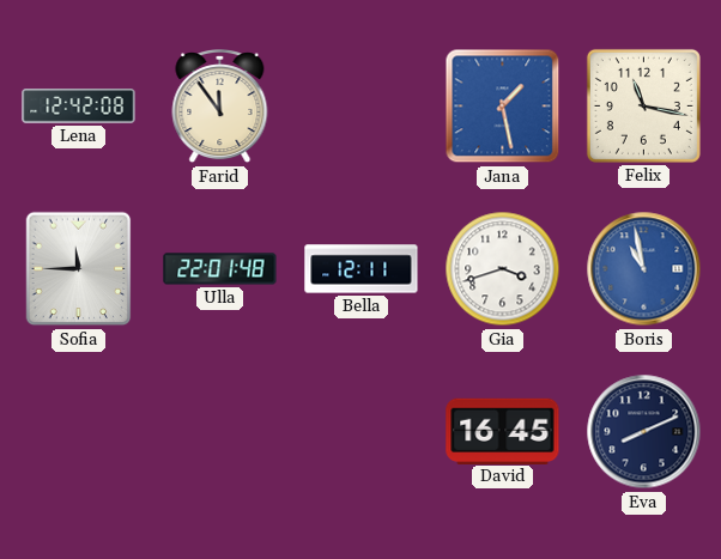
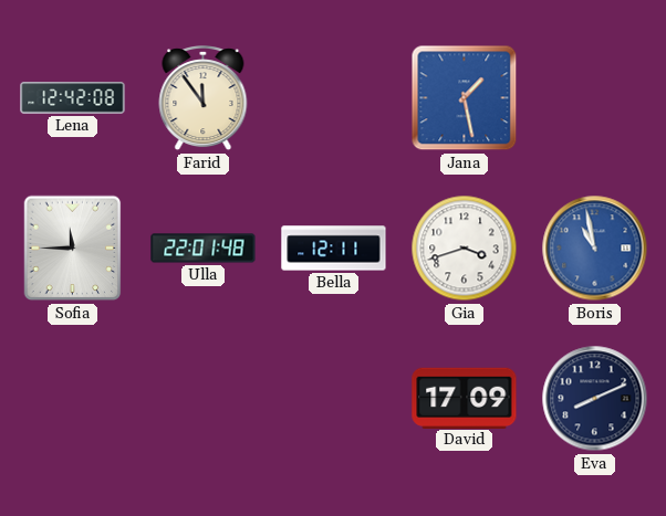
Felix: 11:17 -> none (643, 105)
David: 16:45 -> 17:09 (465, 398)
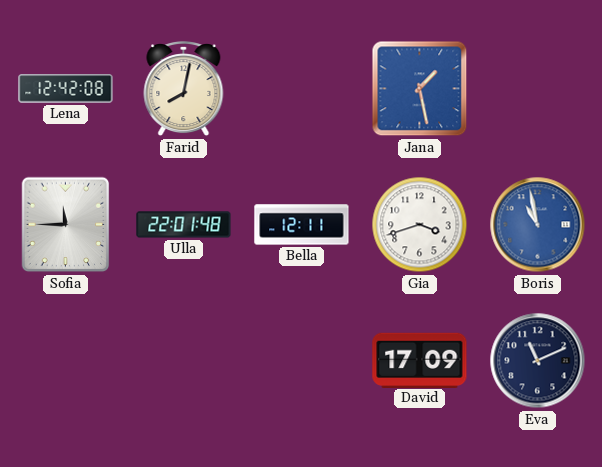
Farid: 11:54 -> 8:02 (184, 90)
Eva: 8:11 -> 11:11 (538, 361)
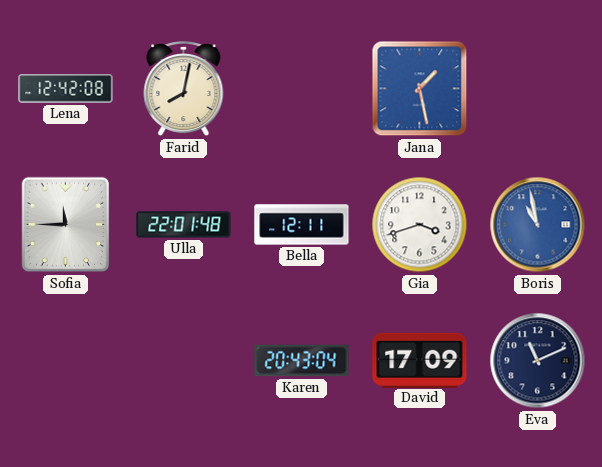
Karen: none -> 20:43 (302, 361)
